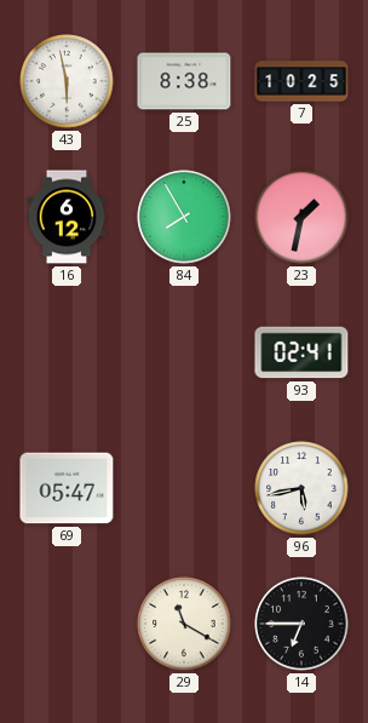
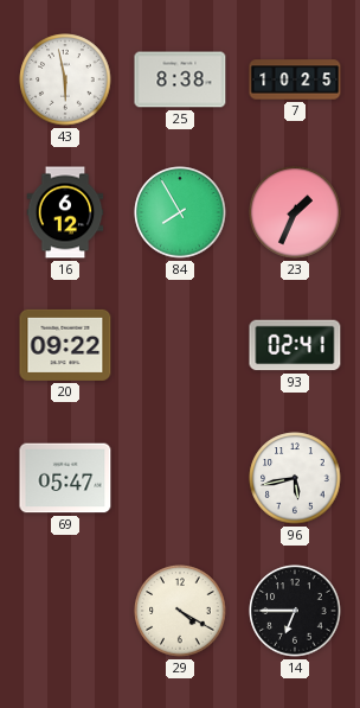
23: 1:32 -> 1:34 (295, 212)
20: none -> 09:22 (65, 345)
29: 11:20 -> 4:20 (180, 611)
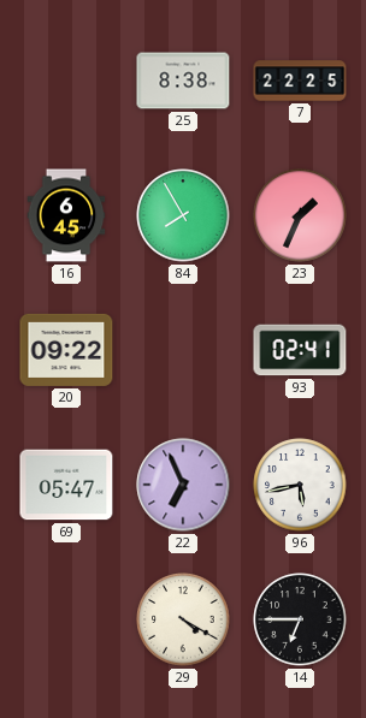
43: 5:58 -> none (65, 79)
7: 10:25 -> 22:25 (300, 81)
16: 6:12 -> 6:45 (66, 215)
22: none -> 6:56 (183, 485)
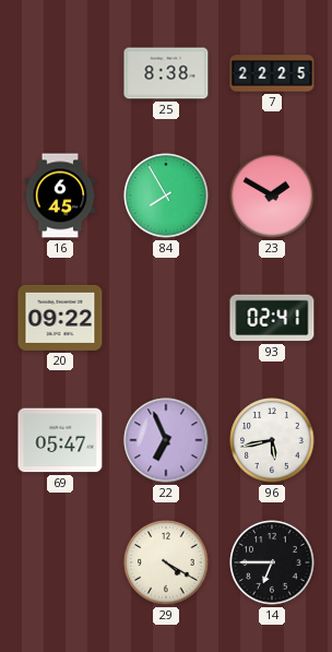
23: 1:34 -> 1:50 (272, 195)
